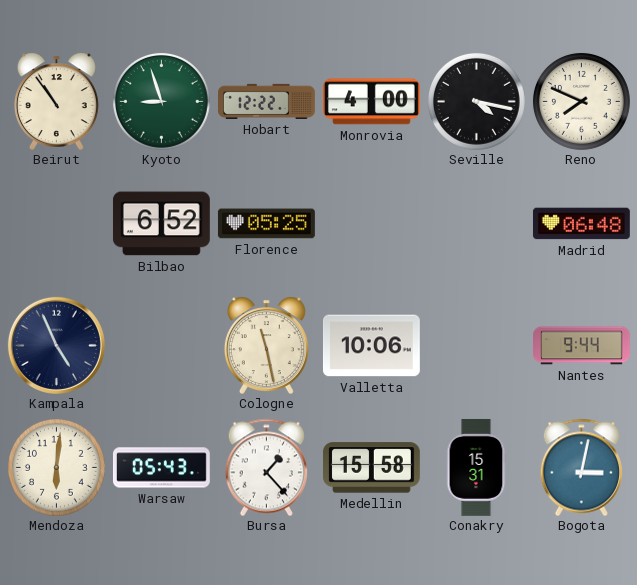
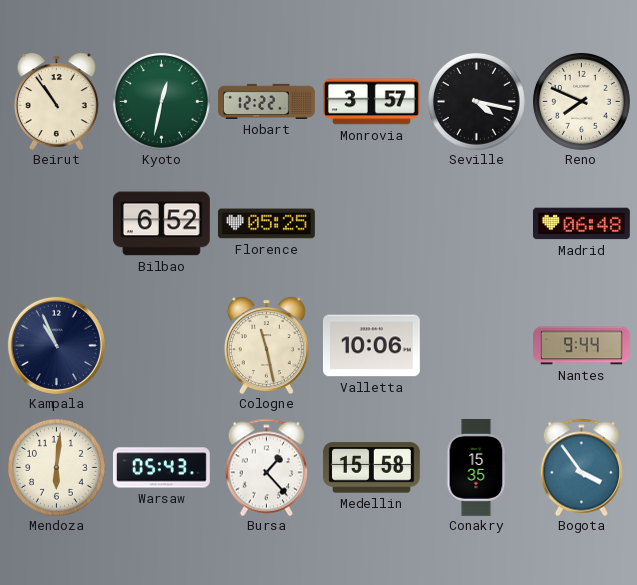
Kyoto: 8:57 -> 12:32 (161, 101)
Monrovia: 4:00 -> 3:57 (372, 102)
Kampala: 4:56 -> 10:56 (56, 345)
Conakry: 15:31 -> 15:35 (476, 467)
Bogota: 3:02 -> 3:54 (581, 467)
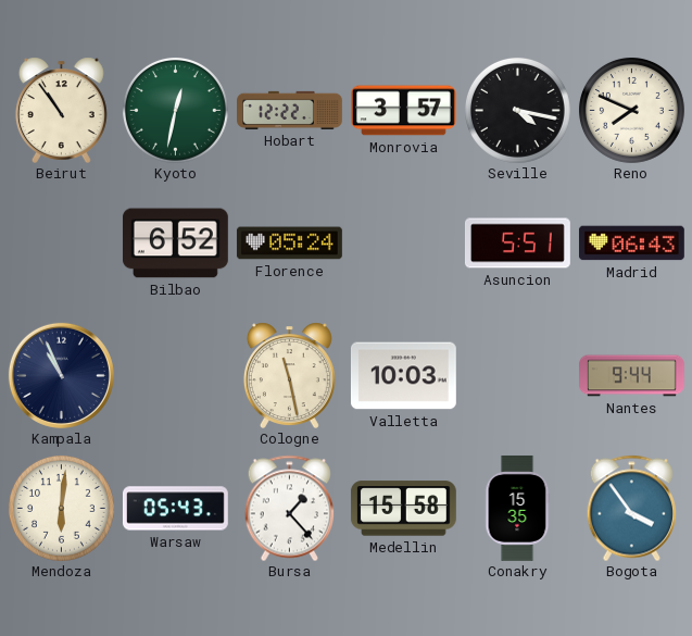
Florence: 05:25 -> 05:24 (290, 244)
Asuncion: none -> 5:51 (518, 244)
Madrid: 06:48 -> 06:43 (631, 244)
Valletta: 10:06 -> 10:03 (403, 376)
